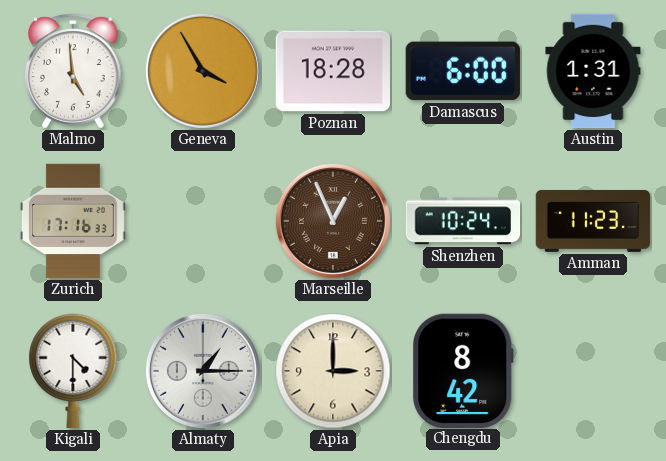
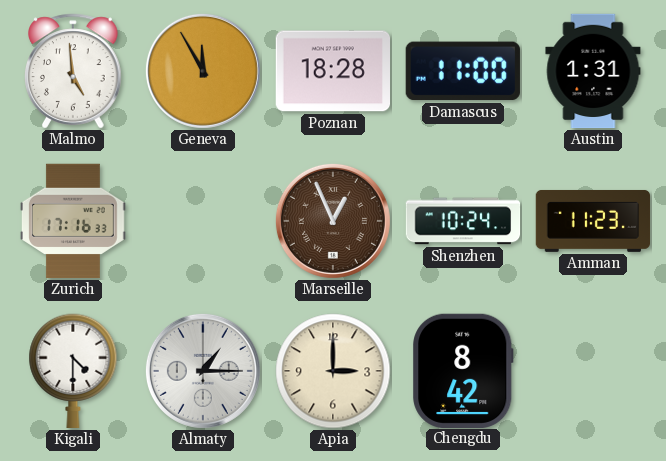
Geneva: 3:55 -> 11:55 (203, 71)
Damascus: 6:00 -> 11:00 (463, 71)
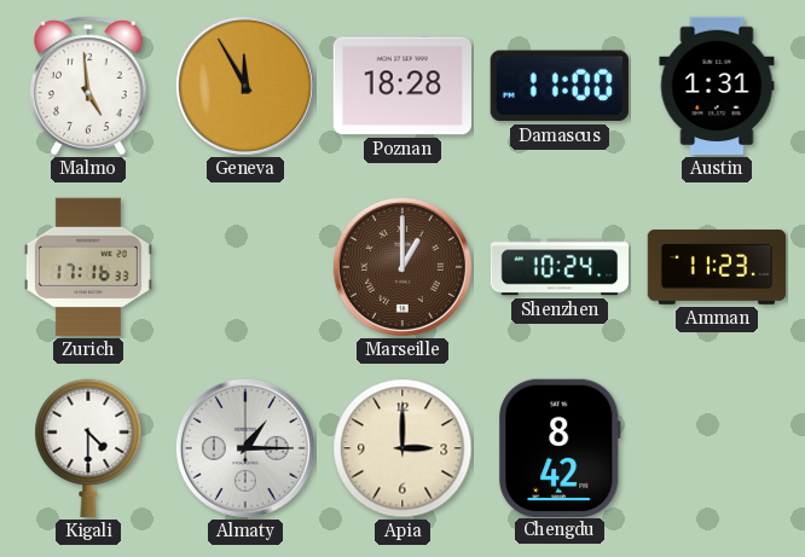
Marseille: 12:56 -> 1:00 (402, 267)
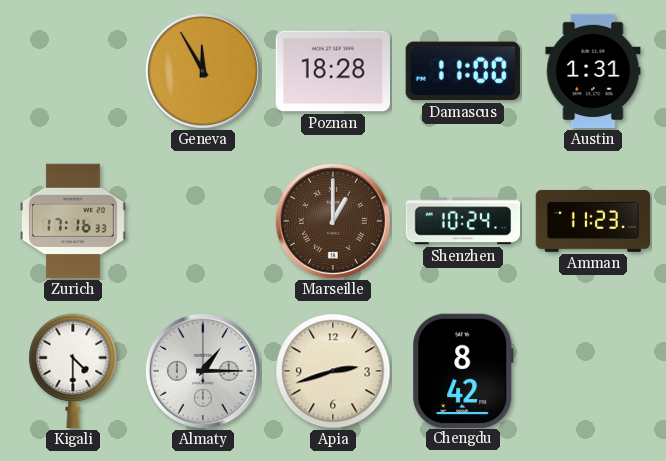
Malmo: 4:59 -> none (88, 86)
Apia: 3:00 -> 2:42 (333, 371)
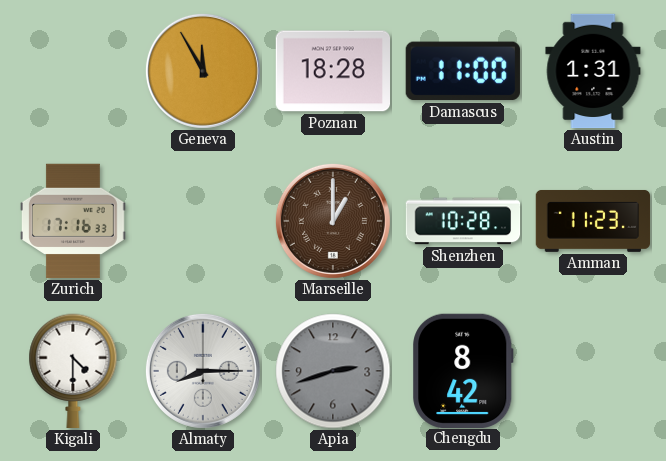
Shenzhen: 10:24 -> 10:28 (463, 221)
Almaty: 1:15 -> 8:15 (203, 371)
Apia dial: cream -> grey (333, 371)
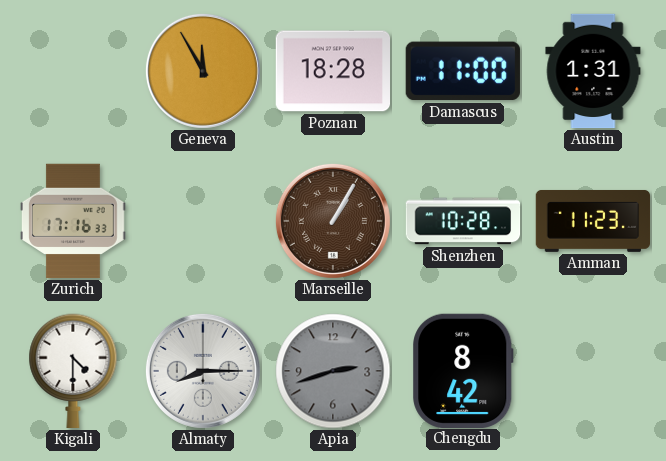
Marseille: 1:00 -> 1:05 (333, 221)
